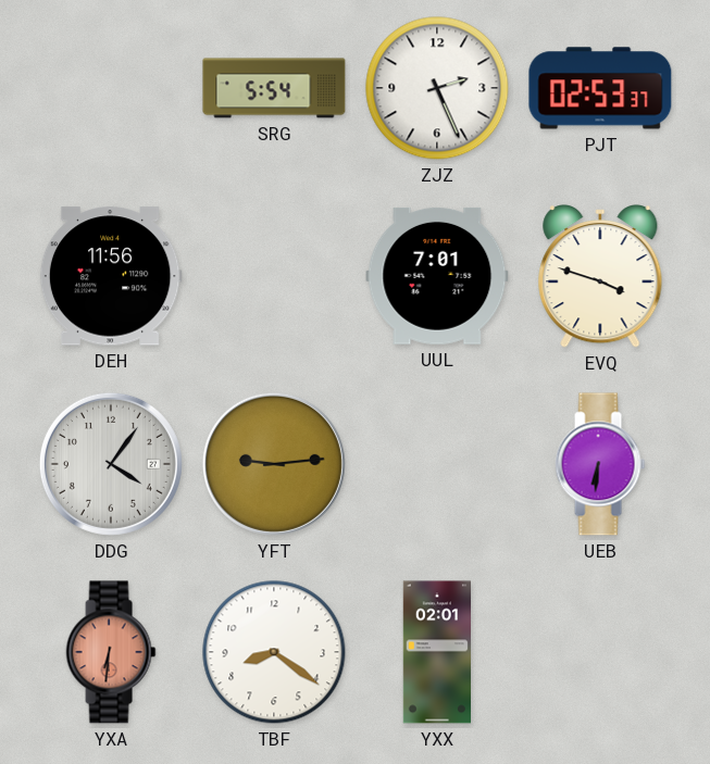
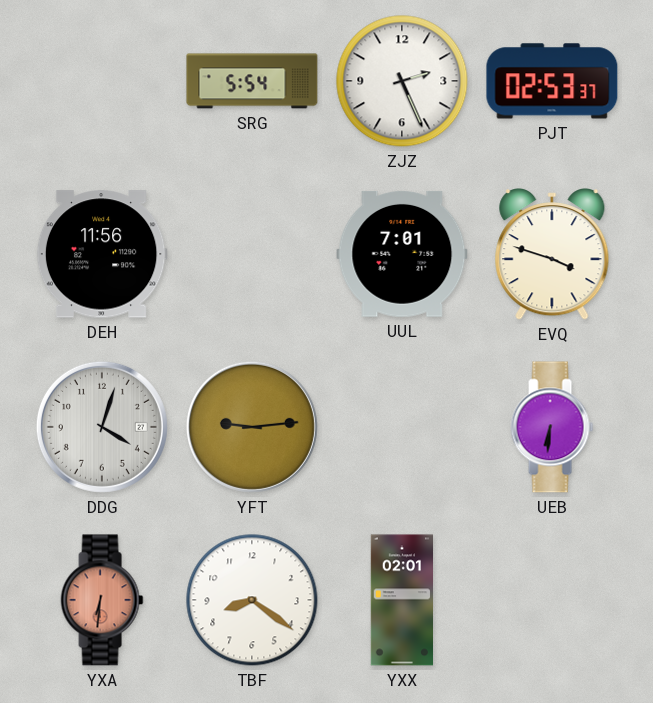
DDG: 4:06 -> 4:03 (102, 427)
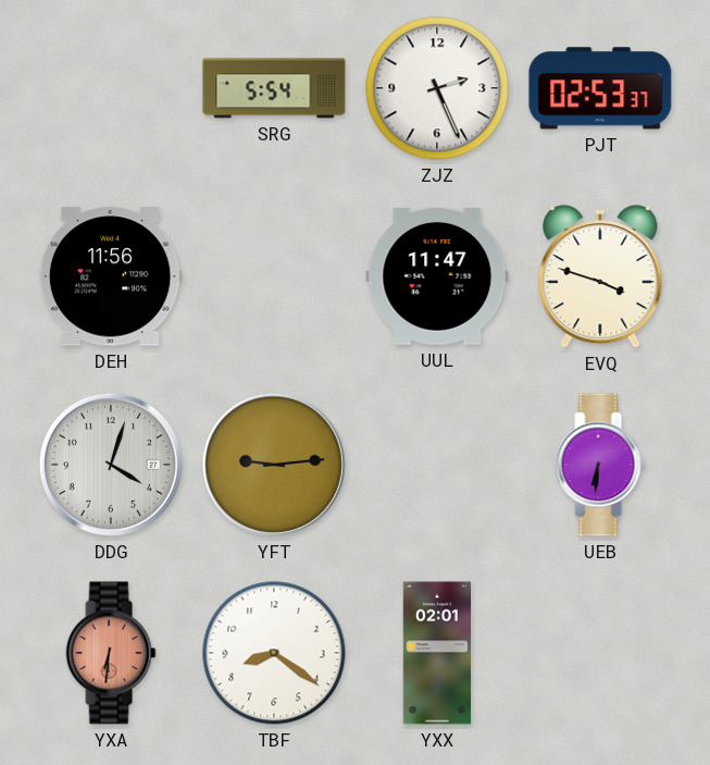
UUL: 7:01 -> 11:47 (437, 276)
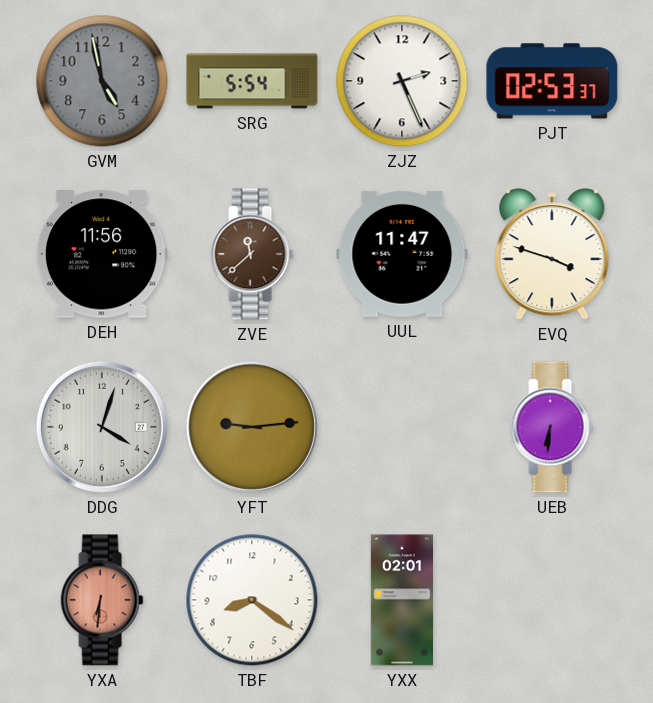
GVM: none -> 4:58 (102, 81)
ZVE: none -> 11:38 (252, 254)
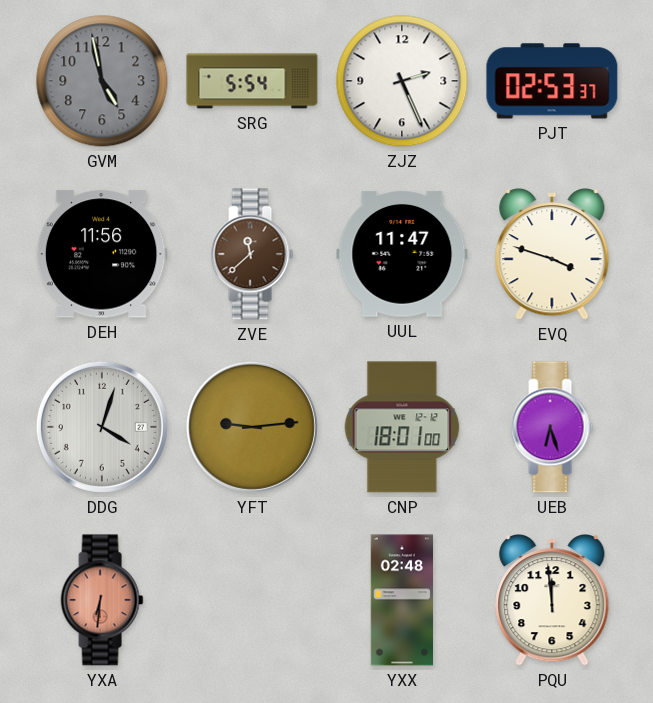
CNP: none -> 18:01 (402, 427)
UEB: 6:31 -> 6:27 (552, 427)
TBF: 8:21 -> none (252, 600)
YXX: 02:01 -> 02:48 (401, 600)
PQU: none -> 11:59 (552, 601)
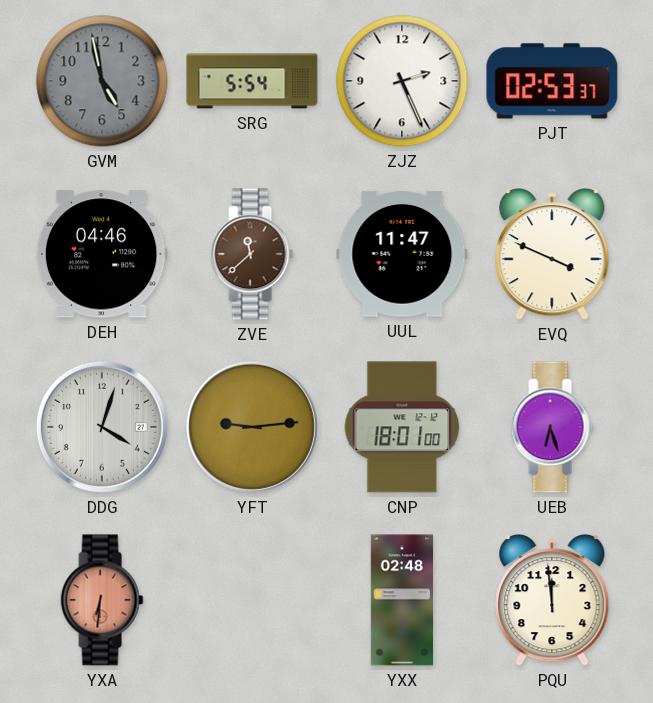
DEH: 11:56 -> 04:46 (102, 254)
EVQ: 3:48 -> 3:49 (552, 255)
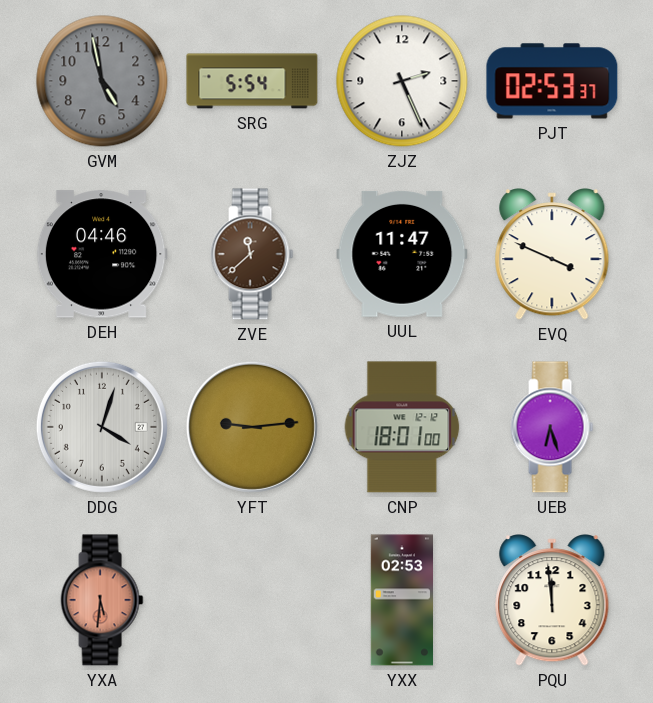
YXA: 6:31 -> 5:31 (102, 600)
YXX: 02:48 -> 02:53 (401, 600)
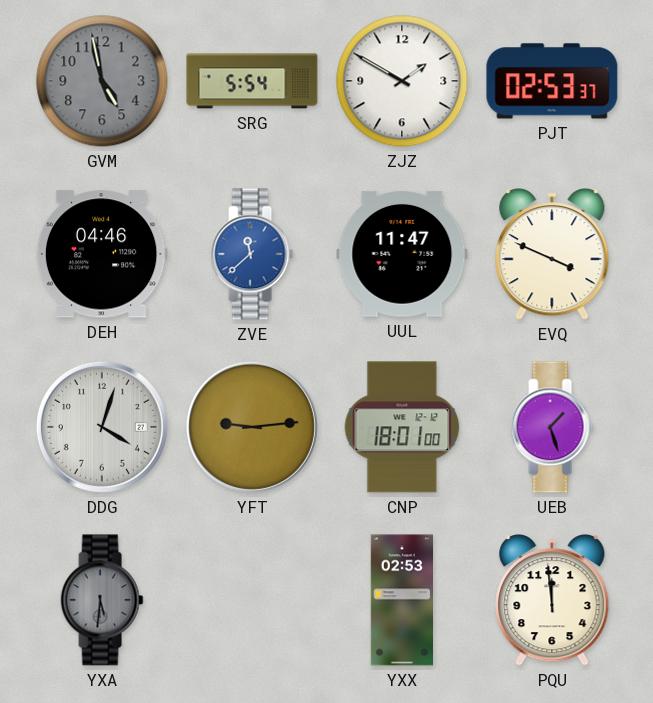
ZJZ: 2:26 -> 1:50 (402, 81)
ZVE dial: brown -> blue (252, 254)
UEB: 6:27 -> 1:27 (552, 427)
YXA dial: salmon -> grey (102, 600)
